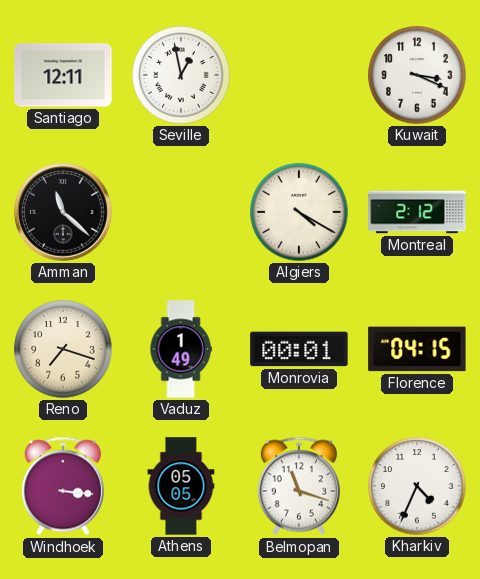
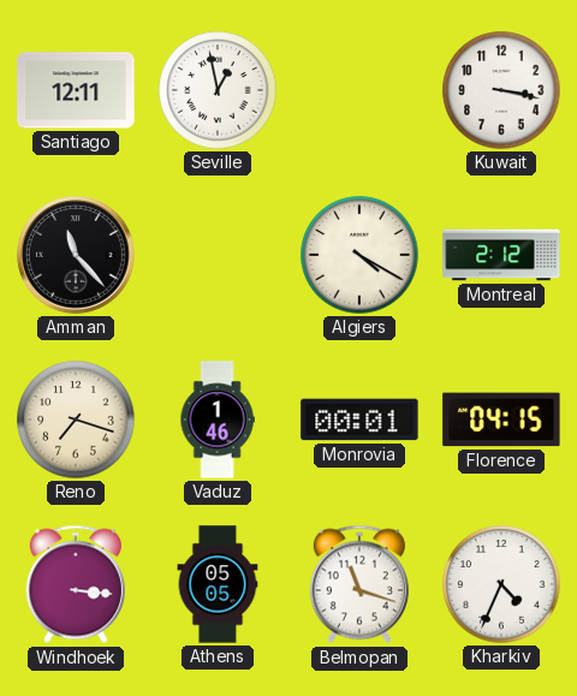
Kuwait: 3:19 -> 3:17 (501, 90)
Amman: 11:22 -> 11:23 (76, 255)
Vaduz: 1:49 -> 1:46 (218, 420)
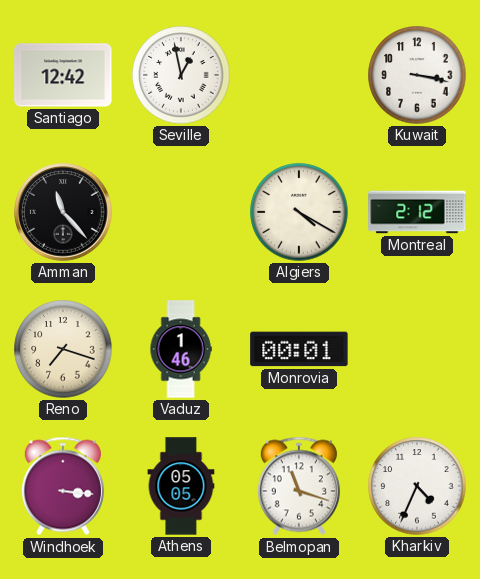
Santiago: 12:11 -> 12:42 (63, 75)
Florence: 04:15 -> none (501, 420)
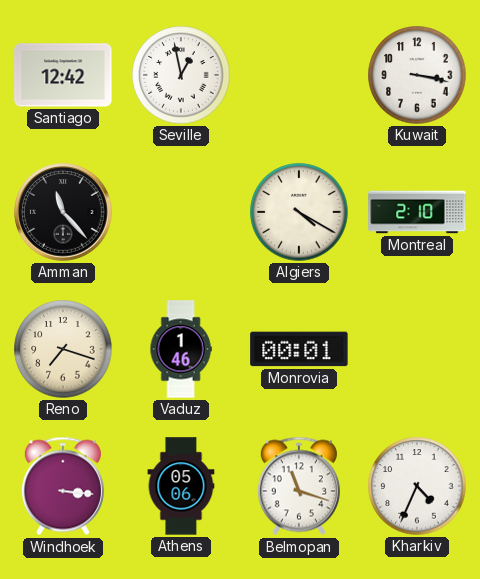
Montreal: 2:12 -> 2:10 (417, 212)
Athens: 05:05 -> 05:06 (181, 486)
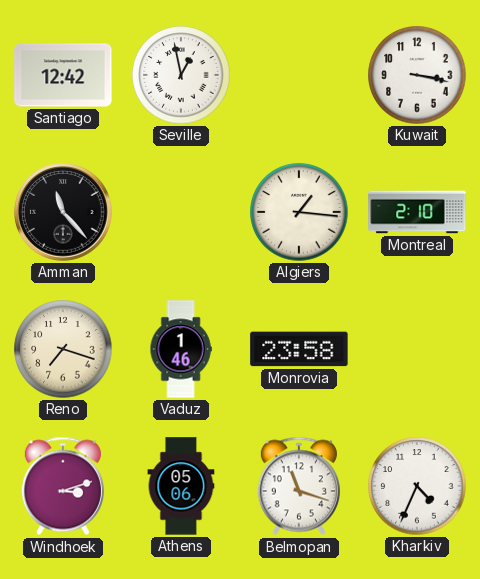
Algiers: 4:20 -> 1:16 (299, 212)
Monrovia: 00:01 -> 23:58 (299, 349)
Windhoek: 3:16 -> 3:12 (63, 486)
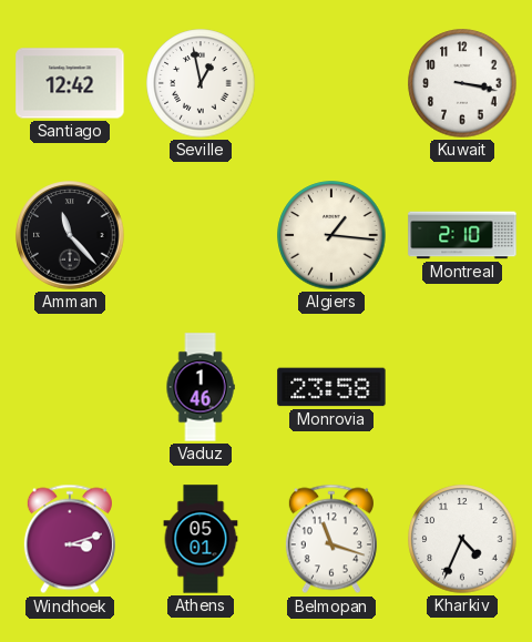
Reno: 7:18 -> none (63, 349)
Athens: 05:06 -> 05:01 (201, 539)
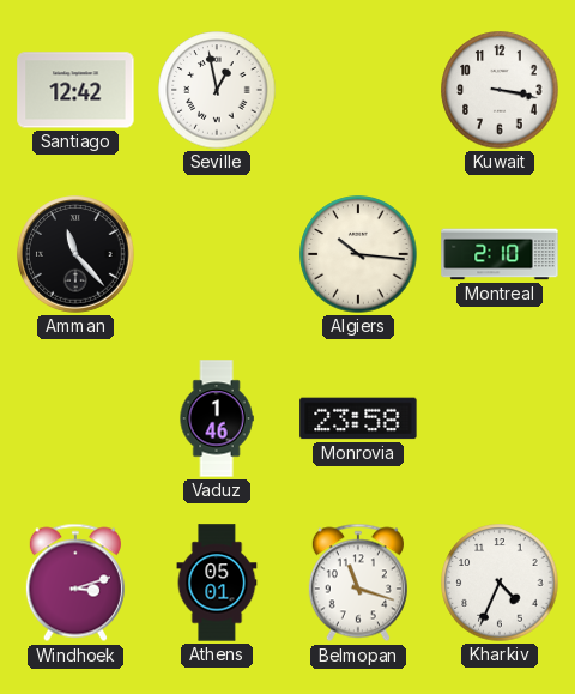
Algiers: 1:16 -> 10:16 (358, 254)
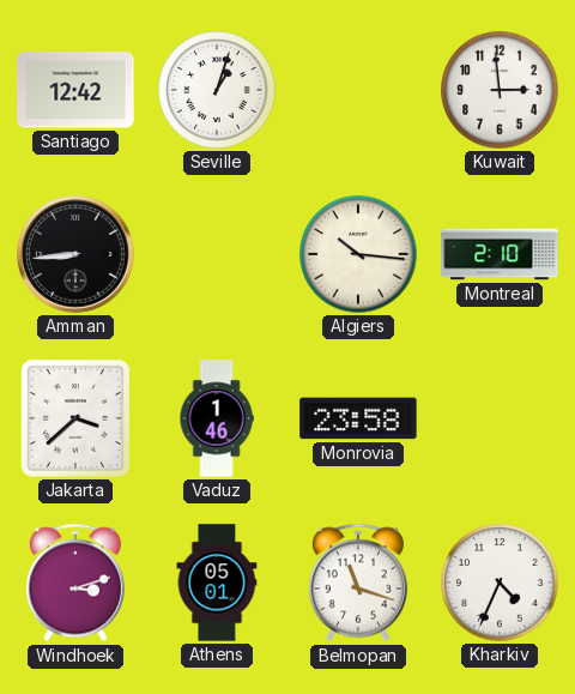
Seville: 12:58 -> 1:03 (217, 90)
Kuwait: 3:17 -> 2:59 (500, 90)
Amman: 11:23 -> 8:44 (75, 254)
Jakarta: none -> 3:38 (75, 418)
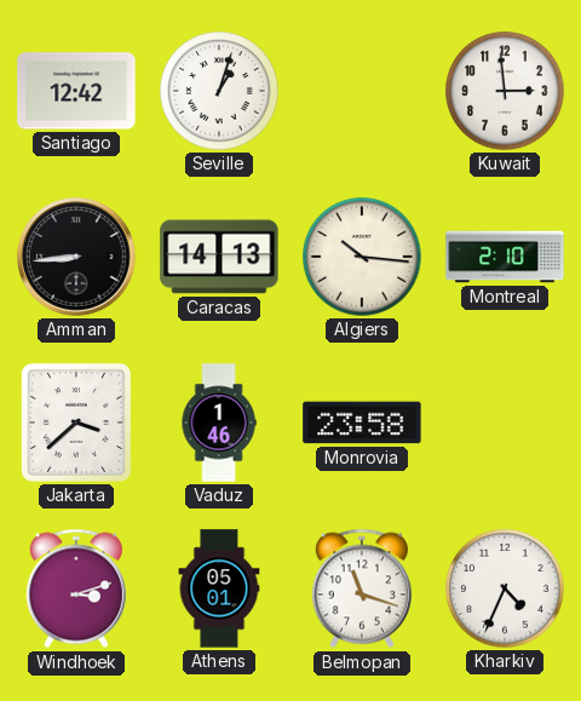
Caracas: none -> 14:13 (219, 257)
